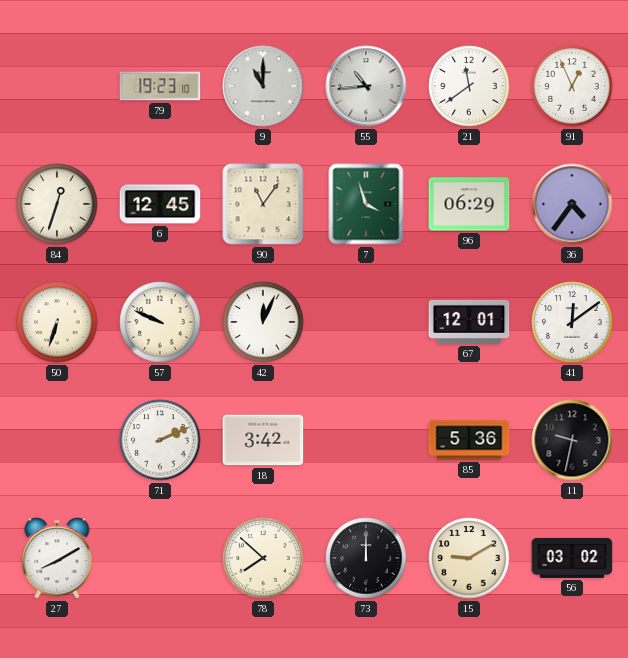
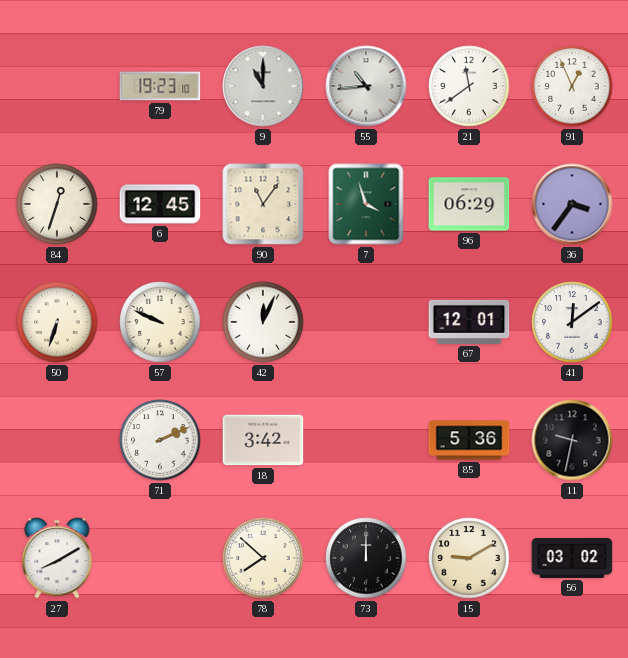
36: 4:36 -> 3:36 (572, 204)
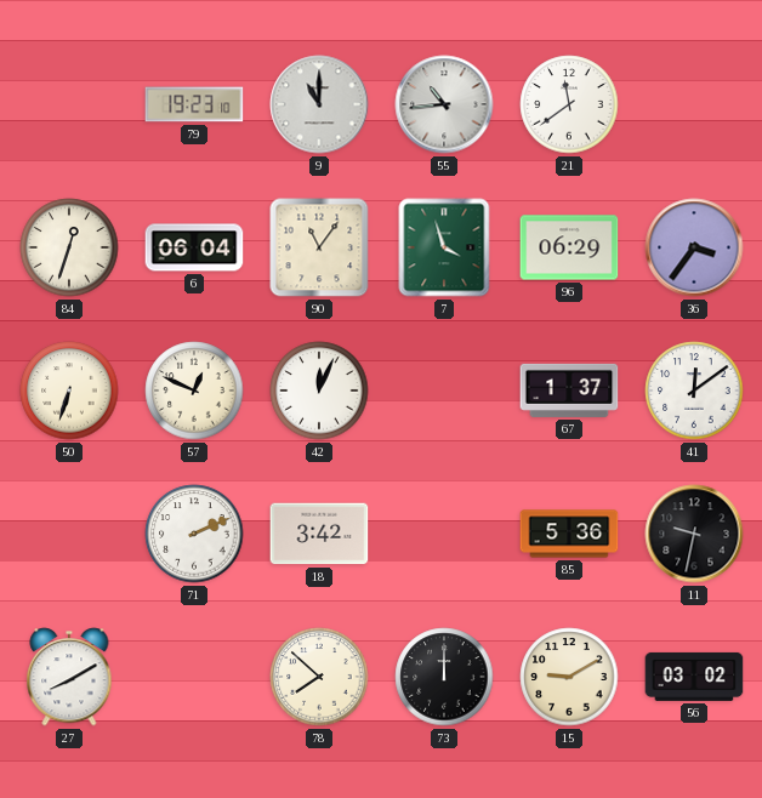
91: 12:56 -> none (572, 86)
6: 12:45 -> 06:04 (194, 247)
57: 9:49 -> 12:49 (194, 391)
67: 12:01 -> 1:37 (569, 391)
